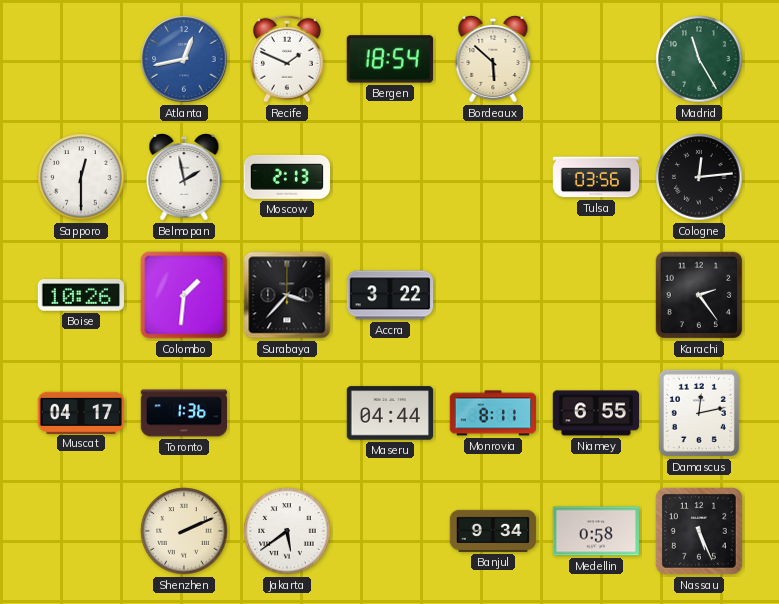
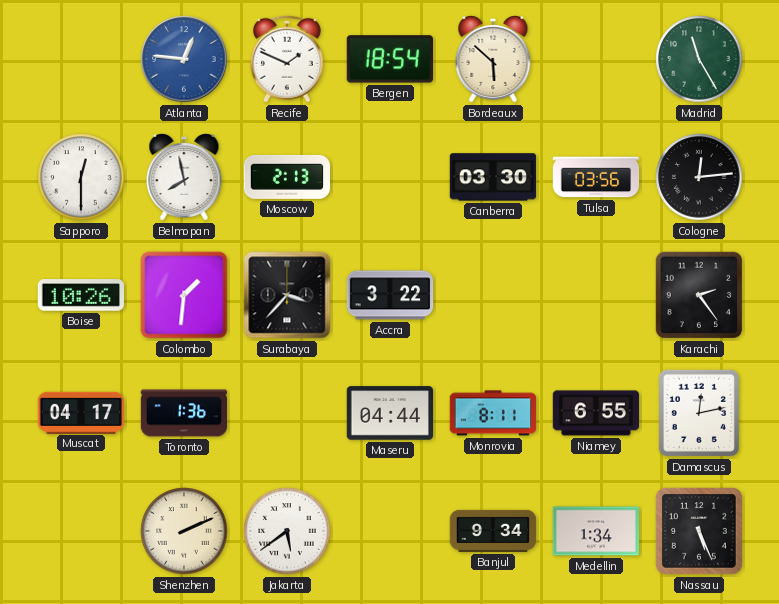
Atlanta: 12:43 -> 12:46 (184, 59)
Belmopan: 1:58 -> 7:58 (184, 178)
Canberra: none -> 03:30 (492, 177)
Medellin: 0:58 -> 1:34 (596, 531)
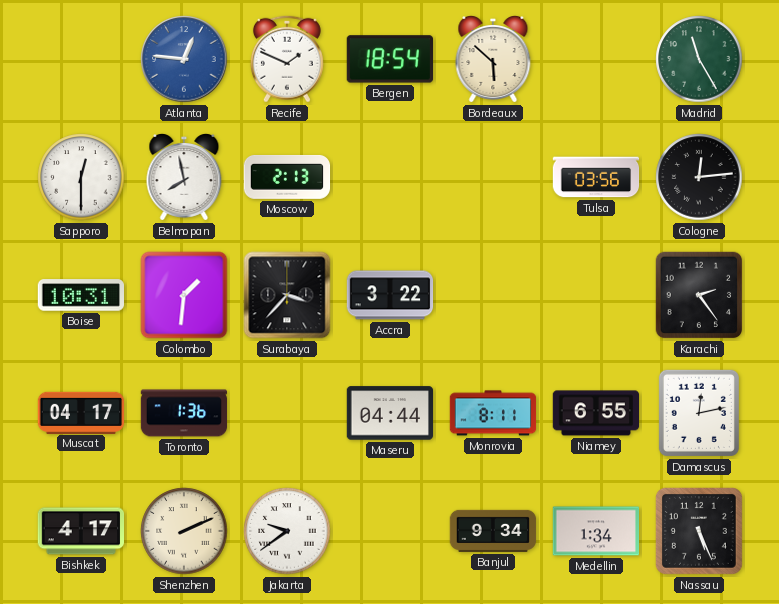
Canberra: 03:30 -> none (492, 177)
Boise: 10:26 -> 10:31 (81, 295)
Bishkek: none -> 4:17 (80, 531)
Jakarta: 5:39 -> 9:39 (287, 531)
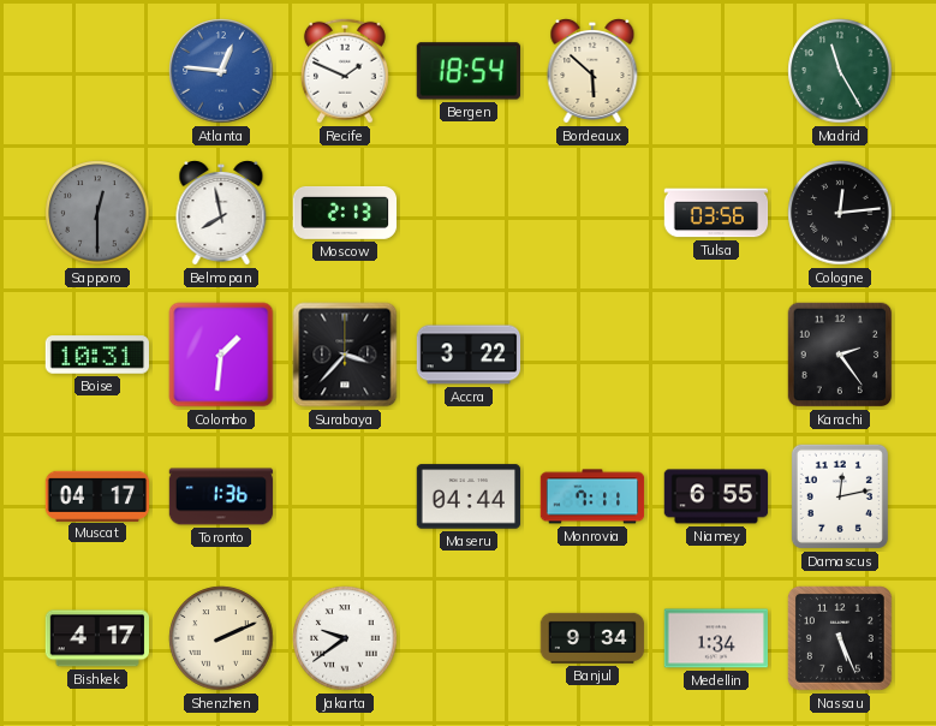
Sapporo dial: white -> grey (97, 213)
Monrovia: 8:11 -> 7:11 (592, 496)
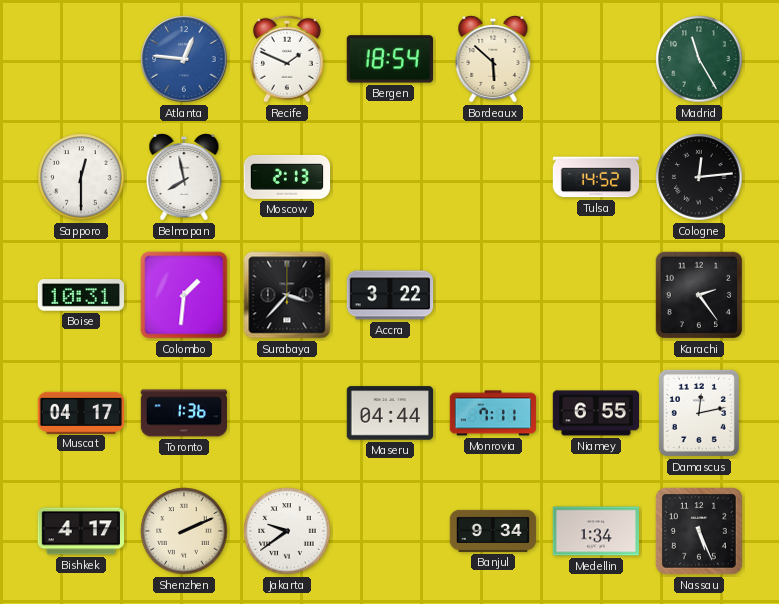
Sapporo dial: grey -> white (81, 177)
Tulsa: 03:56 -> 14:52 (596, 177)
